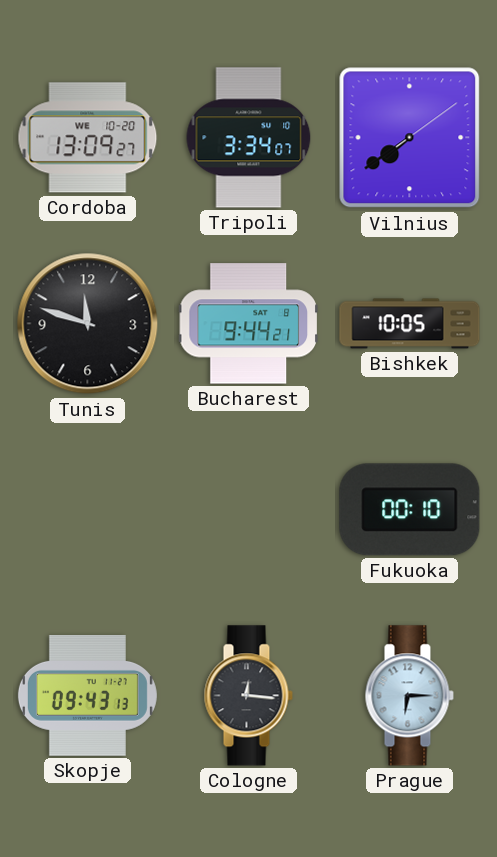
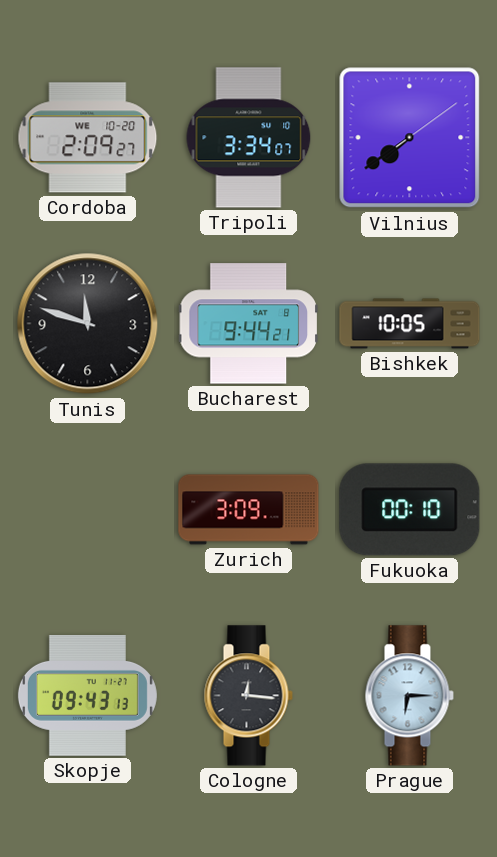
Cordoba: 13:09 -> 2:09 (88, 138)
Zurich: none -> 3:09 (249, 510)
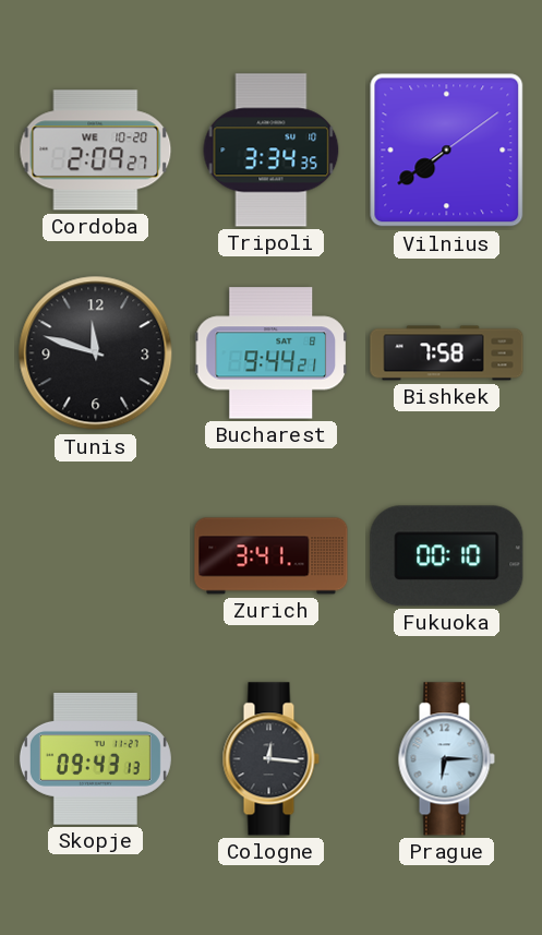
Tripoli: 3:34:07 -> 3:34:35 (272, 151)
Bishkek: 10:05 -> 7:58 (447, 353)
Zurich: 3:09 -> 3:41 (272, 556)
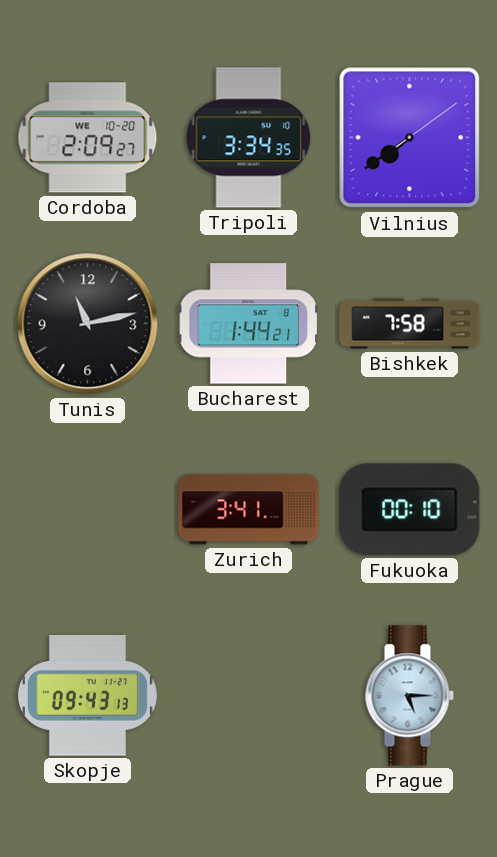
Tunis: 11:48 -> 11:13 (88, 324)
Bucharest: 9:44 -> 1:44 (248, 324)
Cologne: 12:16 -> none (270, 759)
Prague: 6:15 -> 5:15 (409, 696)
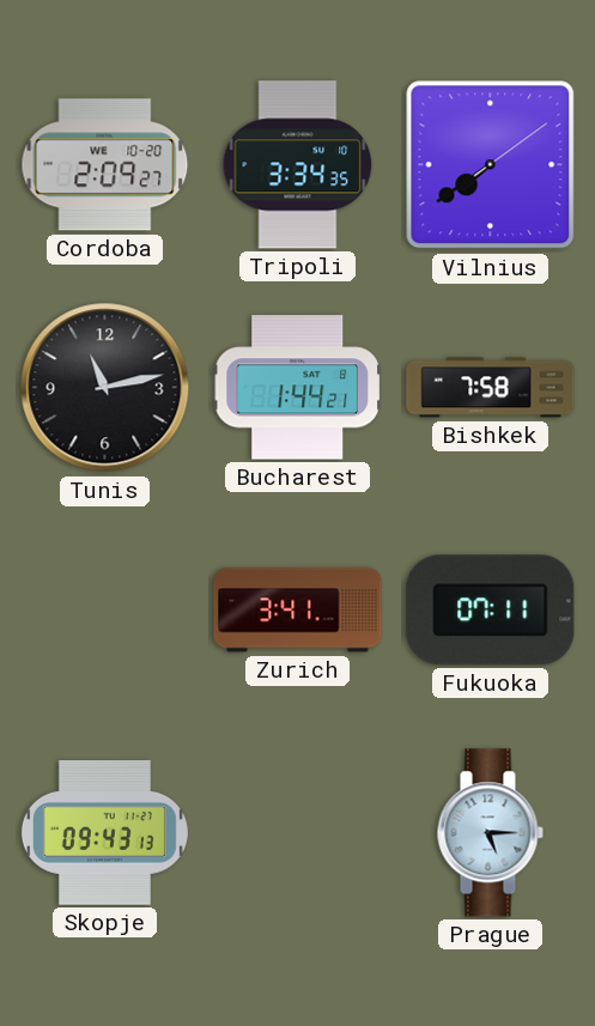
Fukuoka: 00:10 -> 07:11 (491, 611)
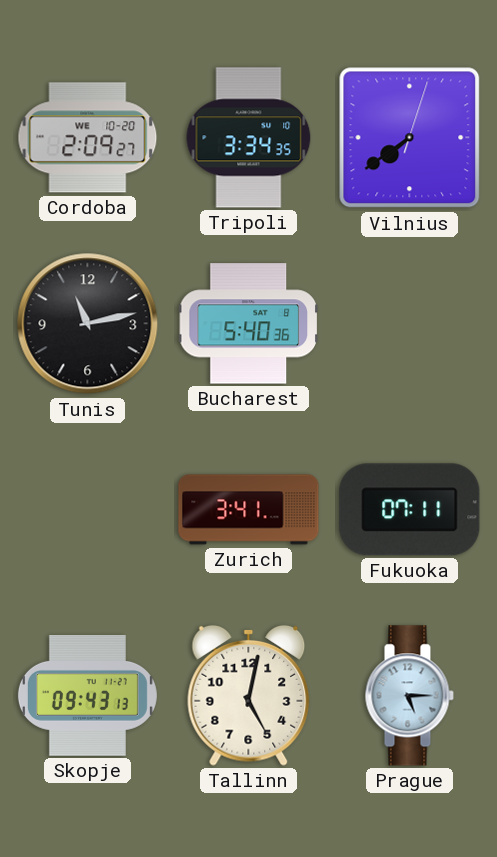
Vilnius: 7:39:09 -> 7:39:03 (410, 138)
Bucharest: 1:44 -> 5:40 (248, 324)
Bishkek: 7:58 -> none (491, 388)
Tallinn: none -> 5:02 (249, 695)
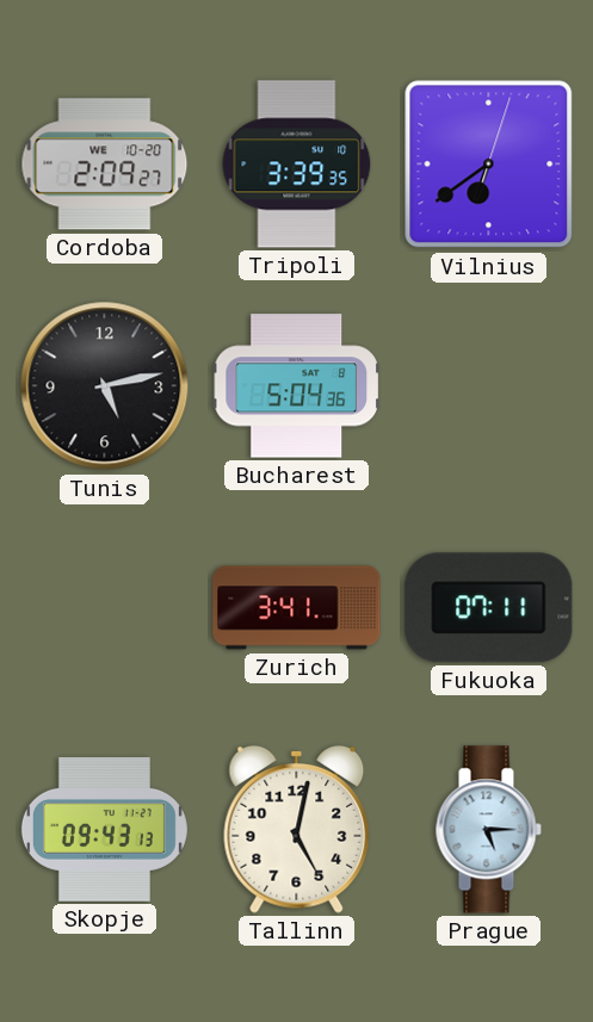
Tripoli: 3:34 -> 3:39 (297, 165)
Vilnius: 7:39 -> 6:39 (489, 165)
Tunis: 11:13 -> 5:13 (105, 386)
Bucharest: 5:40 -> 5:04 (296, 386)
